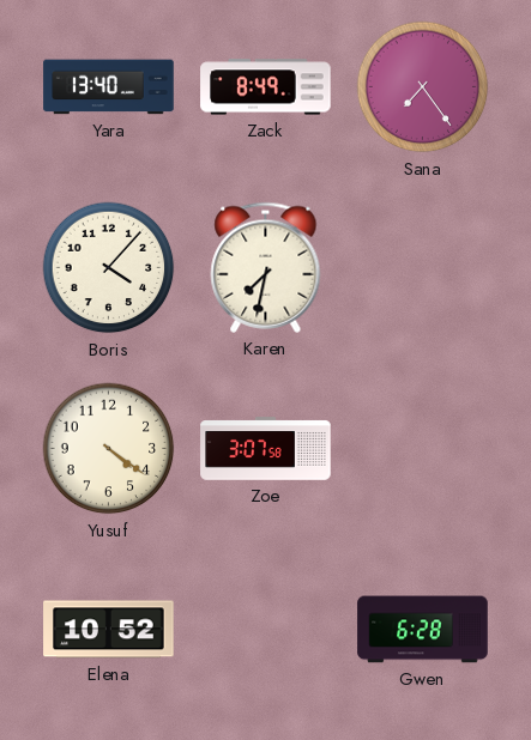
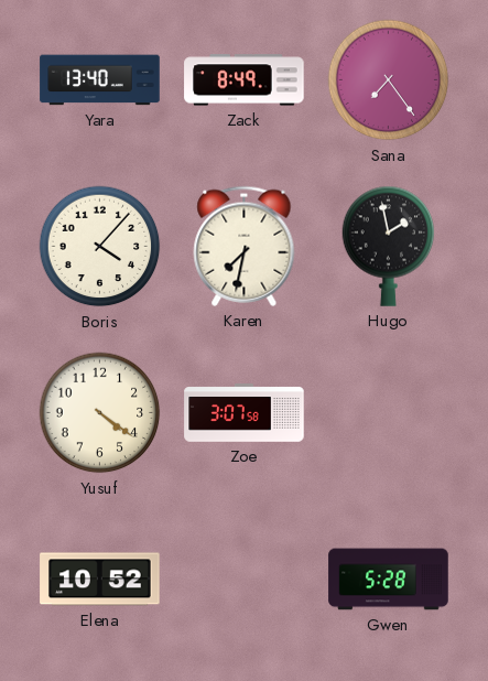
Hugo: none -> 1:58 (389, 246)
Gwen: 6:28 -> 5:28 (389, 580)
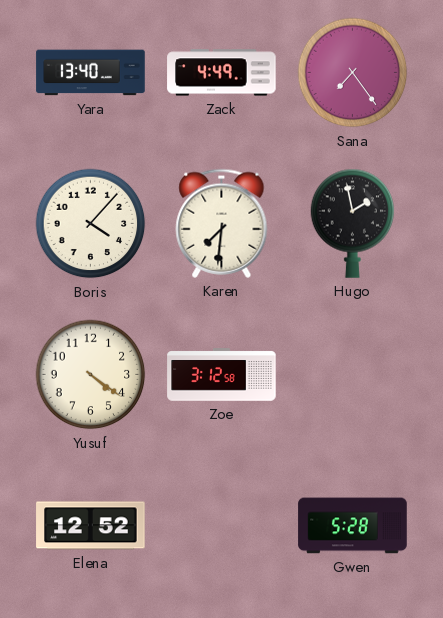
Zack: 8:49 -> 4:49 (222, 73)
Karen: 7:32 -> 7:31 (222, 223)
Zoe: 3:07 -> 3:12 (222, 375)
Elena: 10:52 -> 12:52 (91, 526)
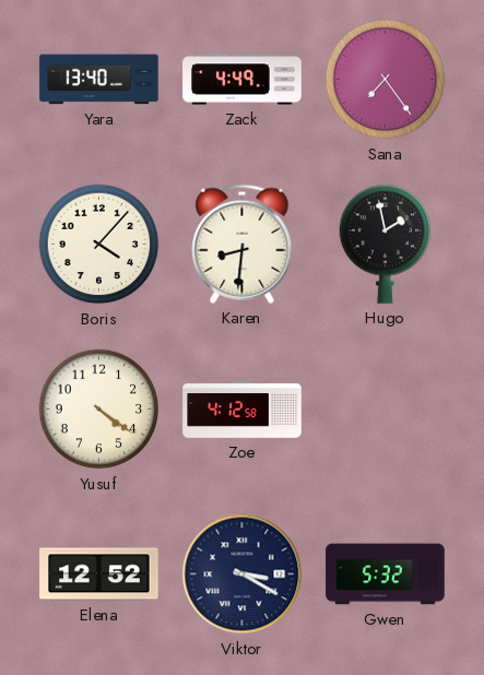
Karen: 7:31 -> 8:31 (243, 244)
Zoe: 3:12 -> 4:12 (243, 410)
Viktor: none -> 3:20 (243, 575)
Gwen: 5:28 -> 5:32 (386, 575)
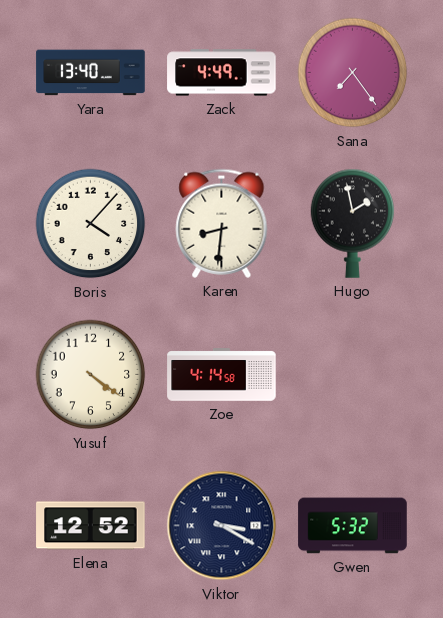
Zoe: 4:12 -> 4:14 (222, 375)
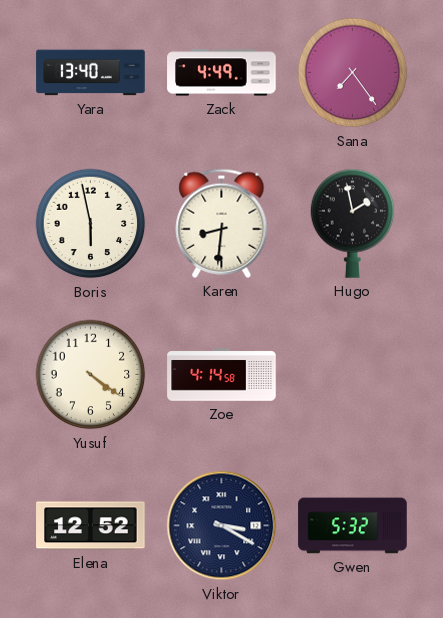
Boris: 4:07 -> 5:58 (91, 224)
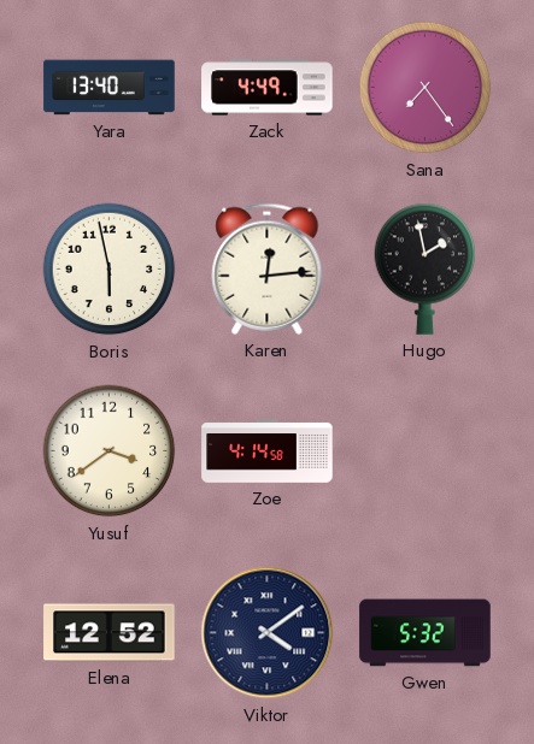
Karen: 8:31 -> 12:14 (268, 268)
Yusuf: 4:21 -> 3:39 (110, 451)
Viktor: 3:20 -> 4:09 (268, 633)
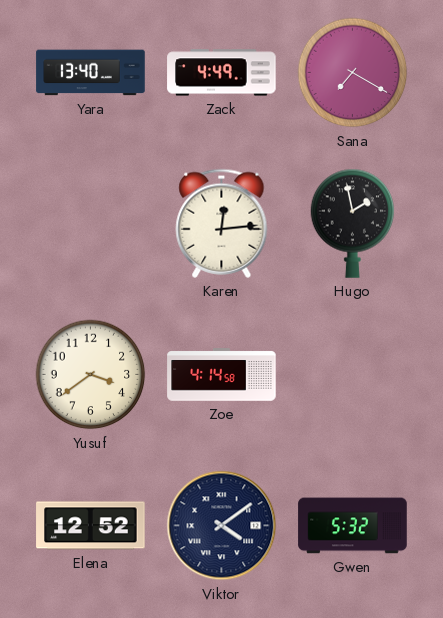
Sana: 7:24 -> 7:20 (353, 73)
Boris: 5:58 -> none (110, 270)
